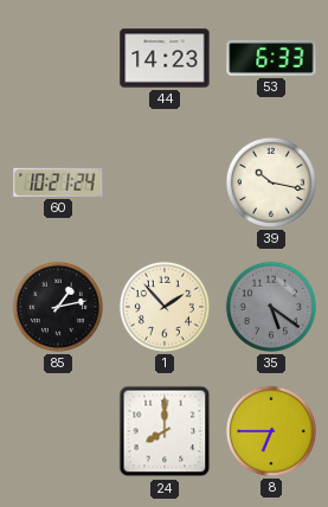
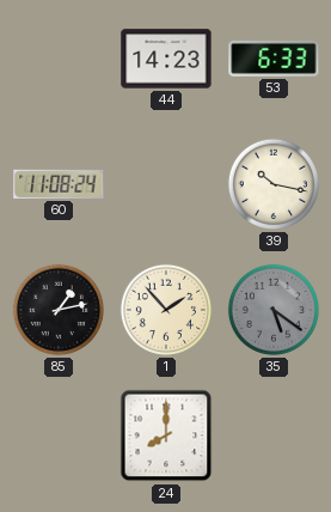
60: 10:21 -> 11:08 (59, 184)
8: 6:45 -> none (271, 431)
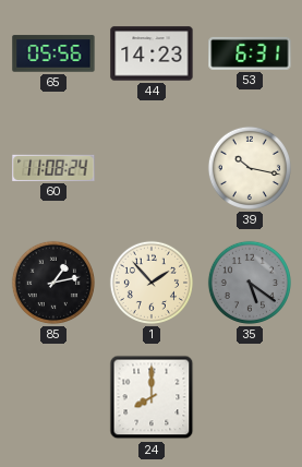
65: none -> 05:56 (53, 53)
53: 6:33 -> 6:31 (250, 53)
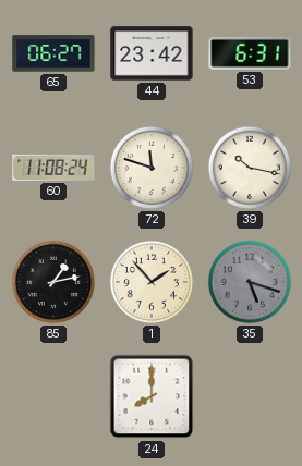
65: 05:56 -> 06:27 (53, 53)
44: 14:23 -> 23:42 (152, 53)
72: none -> 11:48 (152, 168)
35: 5:21 -> 5:18 (250, 282)
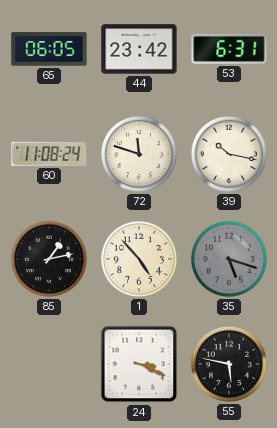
65: 06:27 -> 06:05 (49, 49)
1: 1:53 -> 4:53 (139, 259)
24: 8:00 -> 3:19 (139, 364)
55: none -> 5:47 (229, 364)
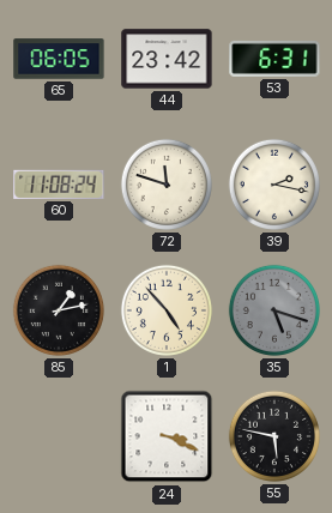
39: 10:17 -> 2:17 (274, 185)
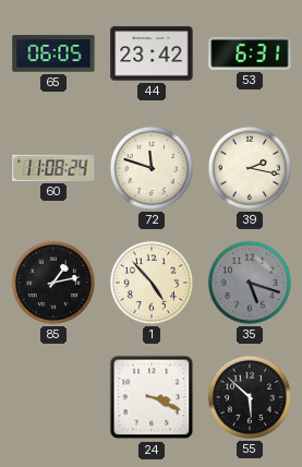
55: 5:47 -> 5:52 (250, 397)
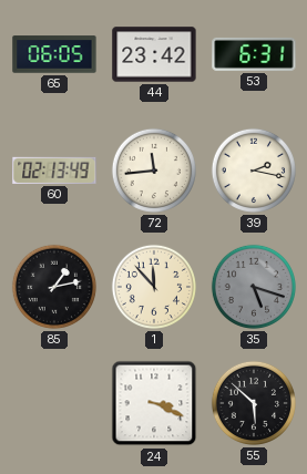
60: 11:08 -> 02:13 (54, 171)
72: 11:48 -> 11:44 (154, 171)
1: 4:53 -> 11:53 (154, 287)
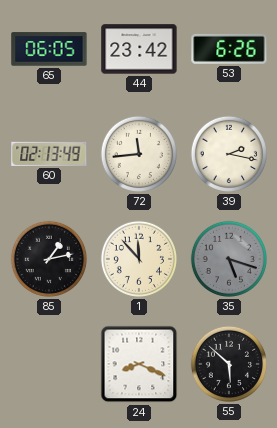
53: 6:31 -> 6:26 (229, 49)
24: 3:19 -> 8:19 (139, 364)
